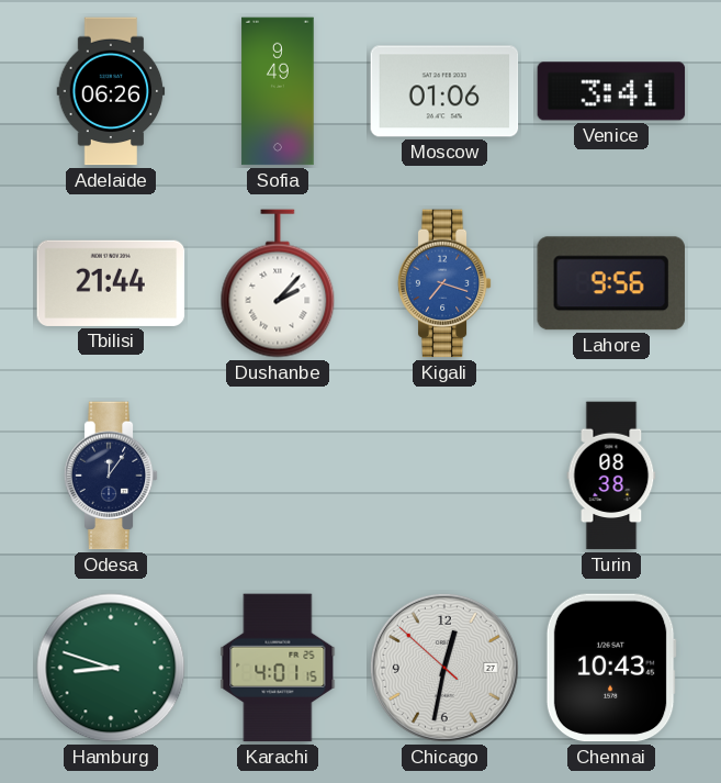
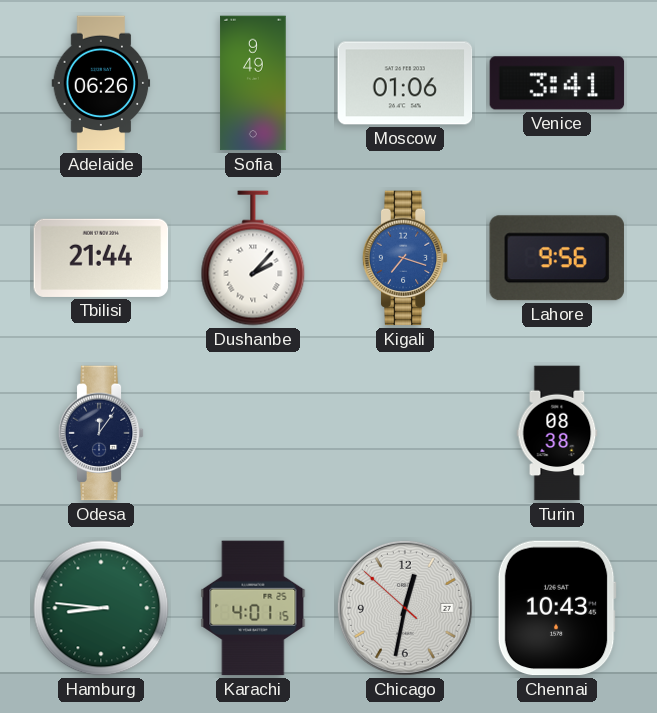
Hamburg: 8:48 -> 8:46 (101, 608)
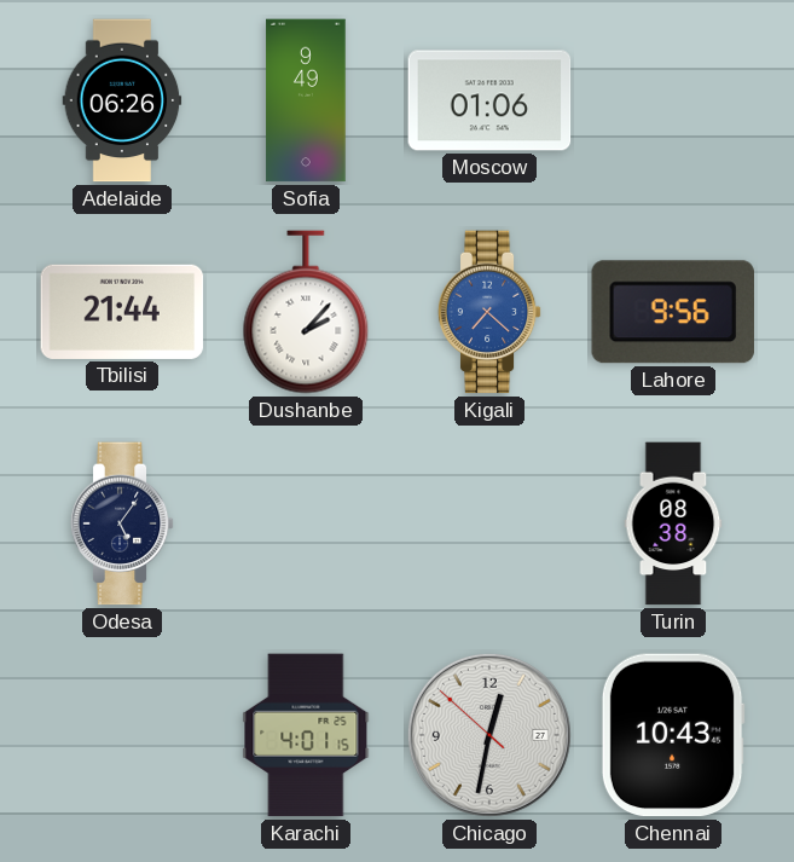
Venice: 3:41 -> none (557, 83)
Kigali: 7:18 -> 7:22 (489, 312)
Odesa: 12:06 -> 5:06 (122, 523)
Hamburg: 8:46 -> none (101, 608)
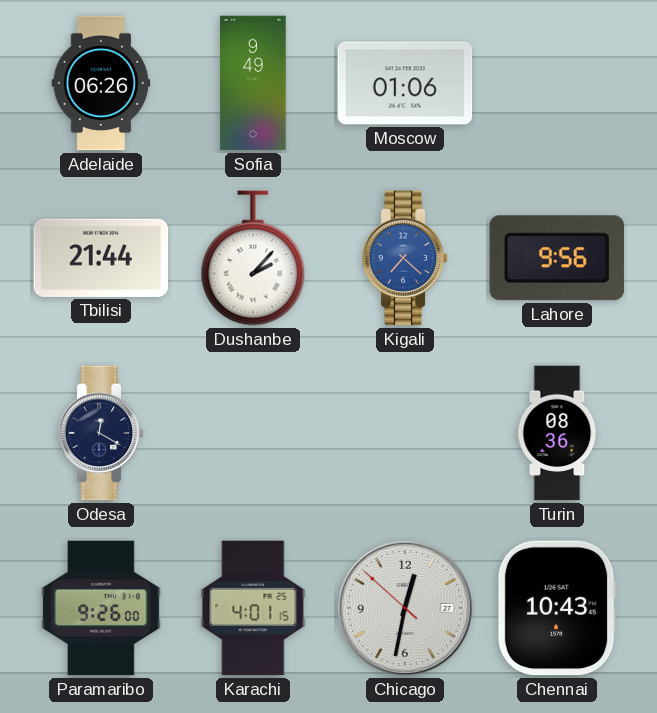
Odesa: 5:06 -> 12:20 (101, 433)
Turin: 08:38 -> 08:36 (557, 433)
Paramaribo: none -> 9:26 (101, 608)
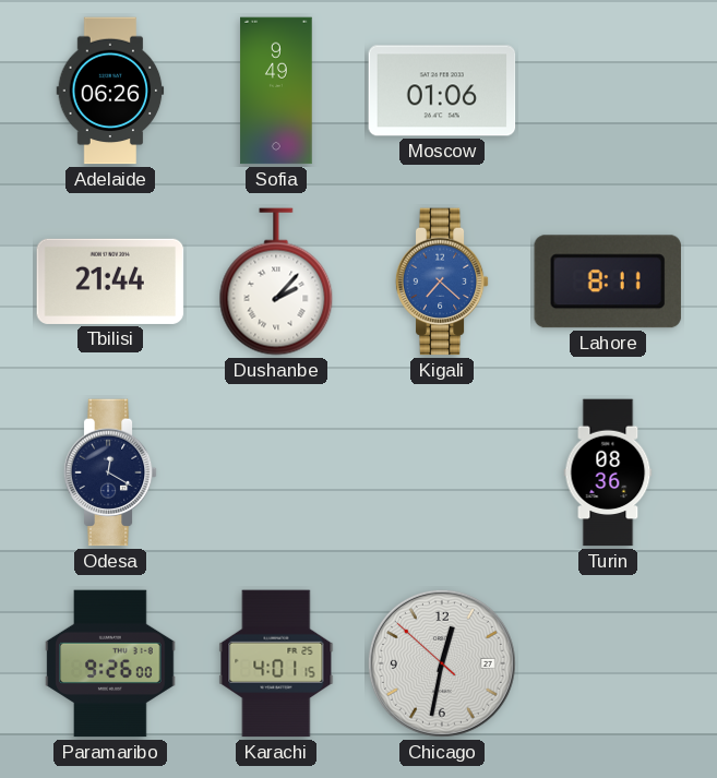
Lahore: 9:56 -> 8:11 (608, 282)
Chennai: 10:43 -> none (557, 608)
